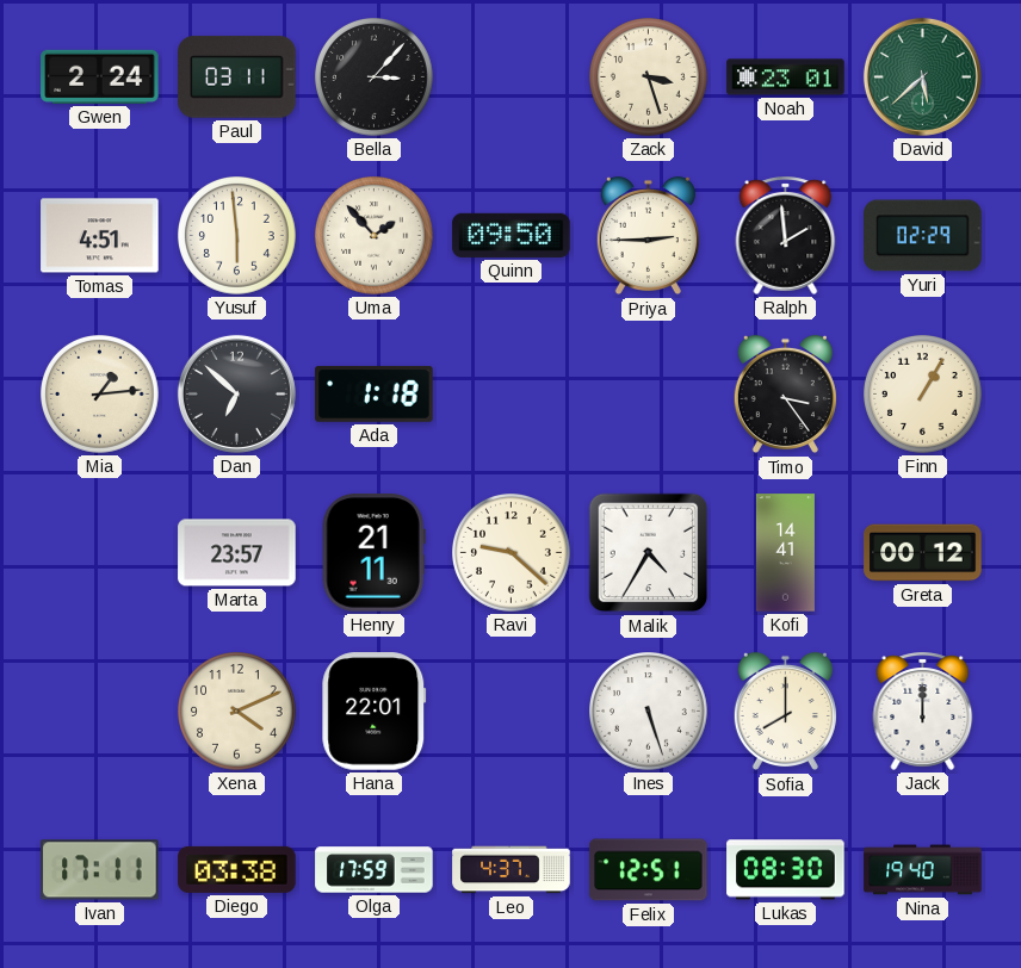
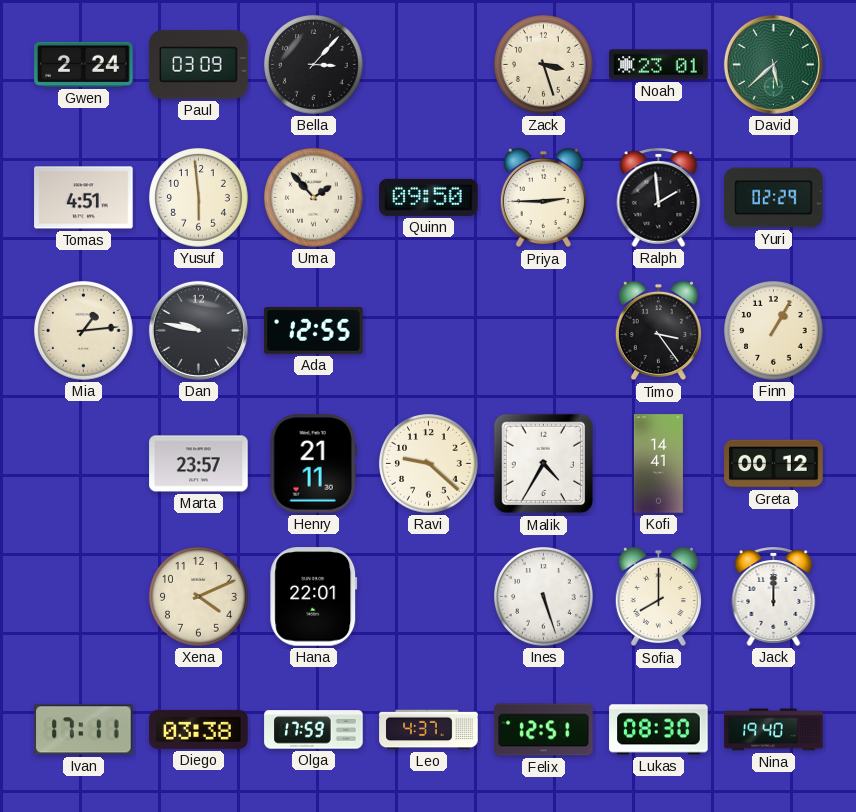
Paul: 03:11 -> 03:09 (199, 65)
Dan: 6:52 -> 9:47 (198, 330)
Ada: 1:18 -> 12:55 (314, 330)
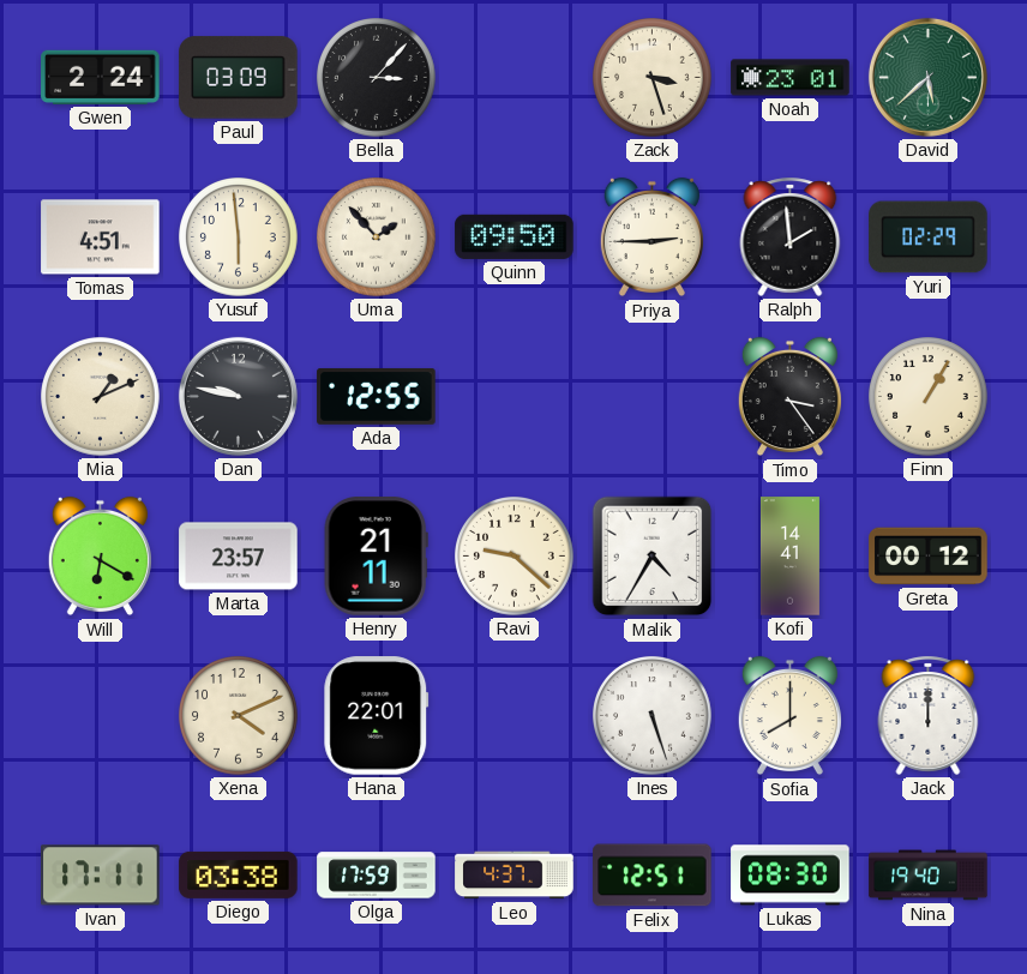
Mia: 1:14 -> 1:11 (101, 397)
Will: none -> 6:20 (100, 557)
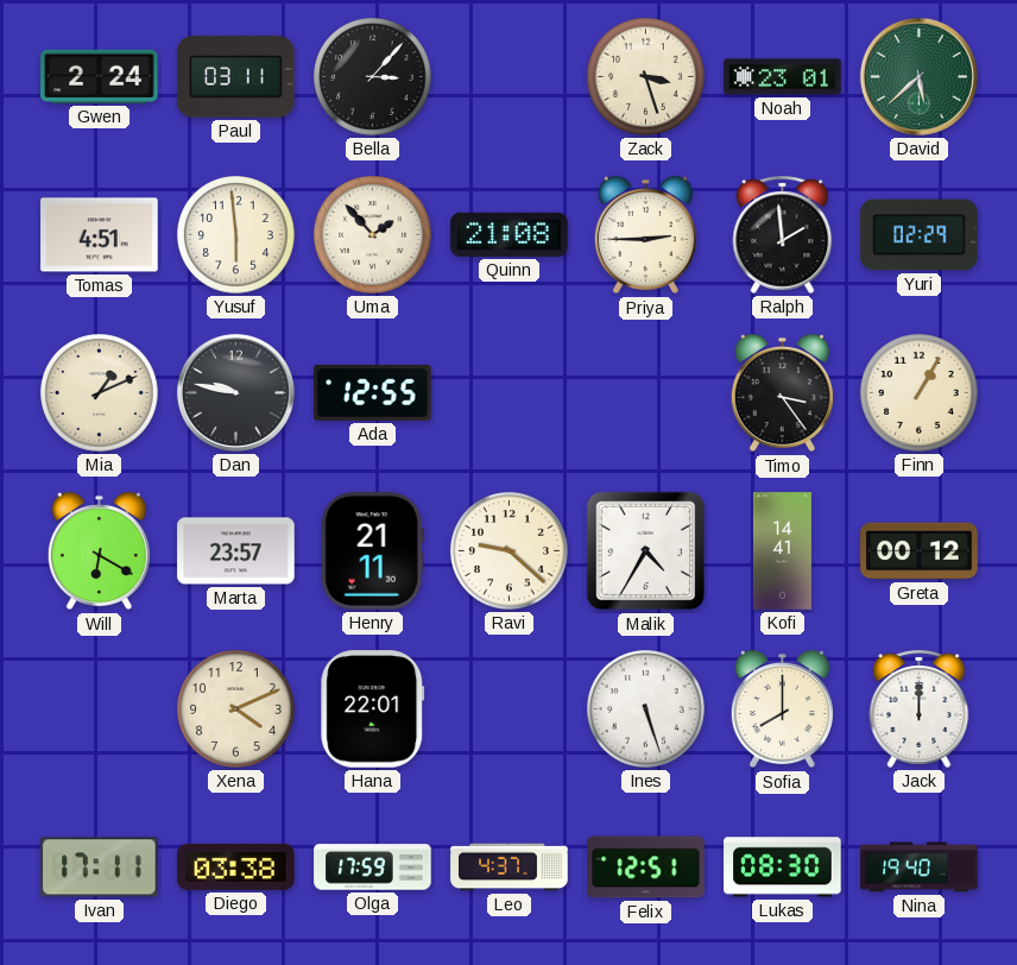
Paul: 03:09 -> 03:11 (236, 77)
Quinn: 09:50 -> 21:08 (510, 234)
